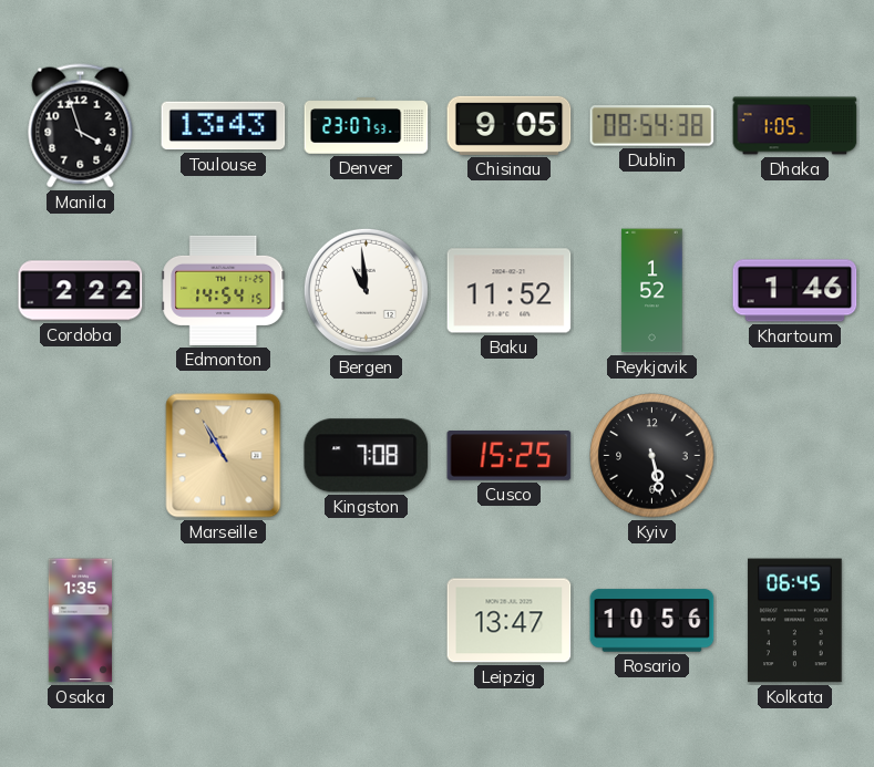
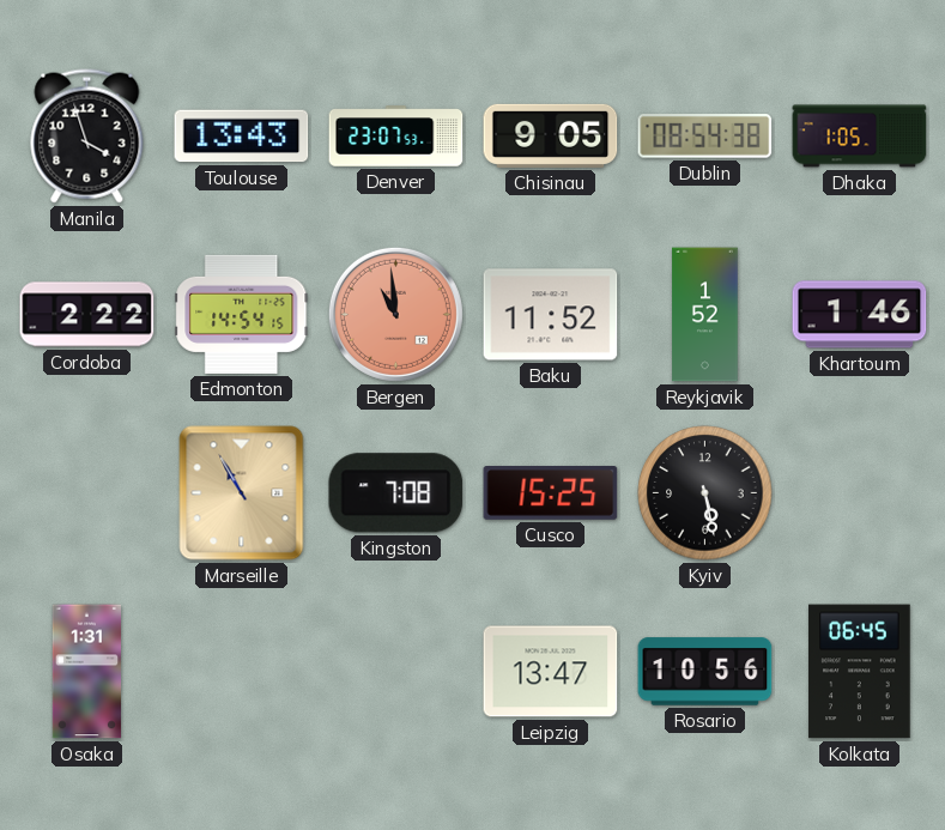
Bergen dial: white -> salmon (395, 314)
Osaka: 1:35 -> 1:31 (87, 672)
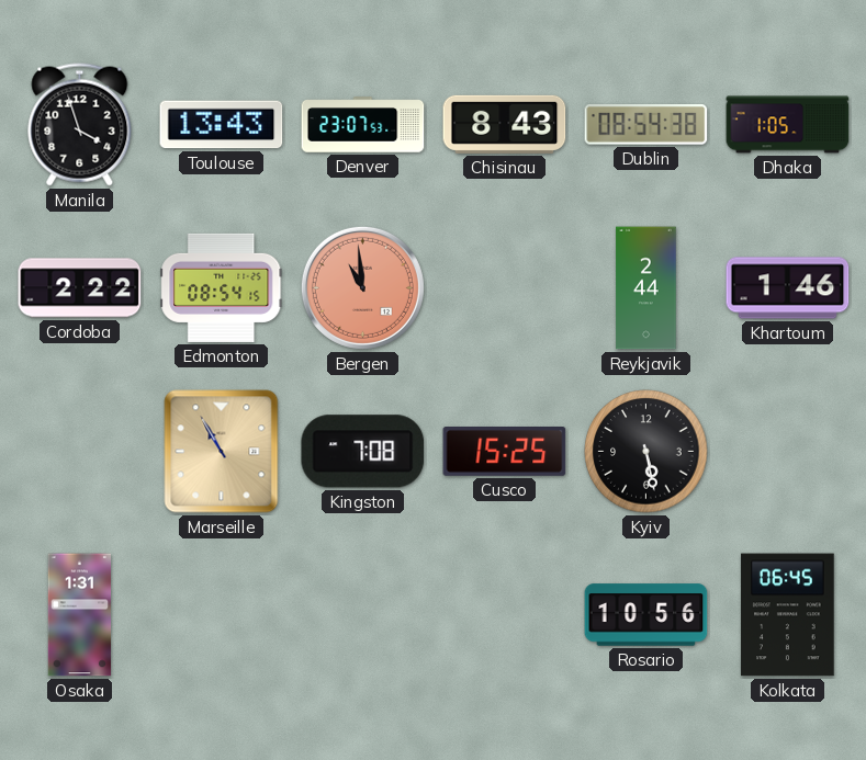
Chisinau: 9:05 -> 8:43 (505, 124)
Edmonton: 14:54 -> 08:54 (222, 287)
Baku: 11:52 -> none (551, 315)
Reykjavik: 1:52 -> 2:44 (646, 288)
Leipzig: 13:47 -> none (551, 672)
